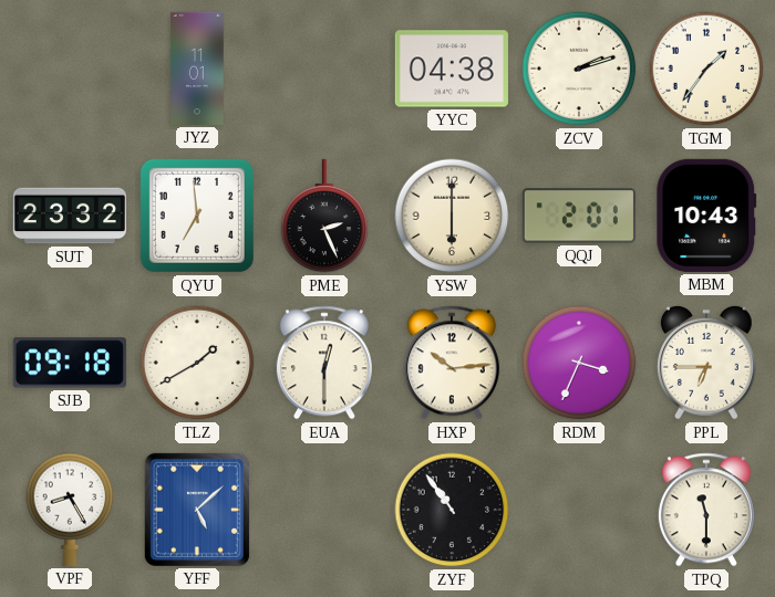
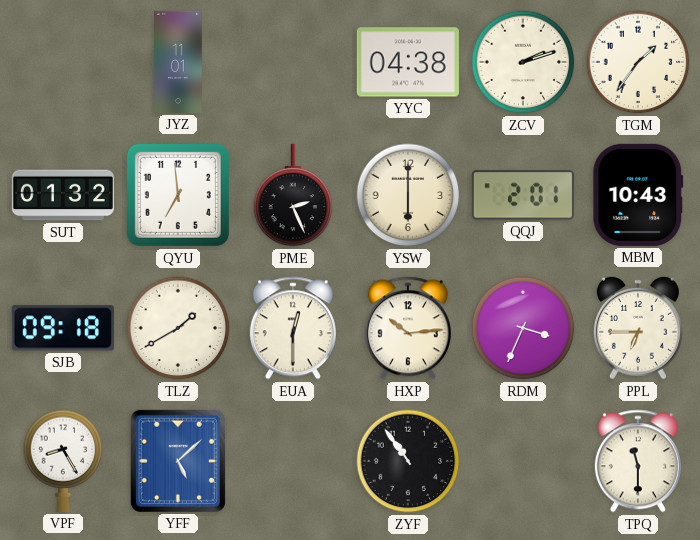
SUT: 23:32 -> 01:32 (63, 195)
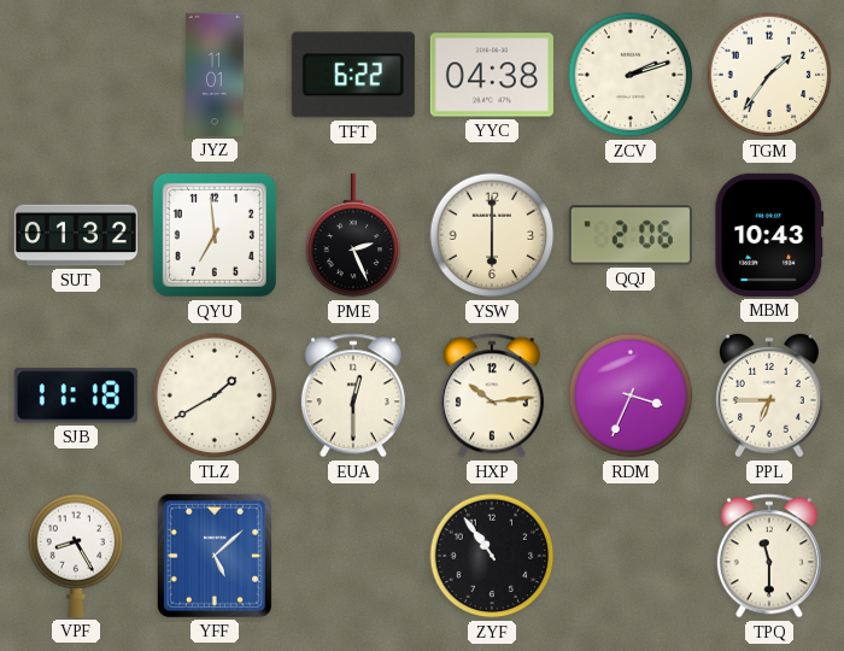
TFT: none -> 6:22 (353, 75)
QQJ: 2:01 -> 2:06 (631, 235)
SJB: 09:18 -> 11:18 (76, 395)
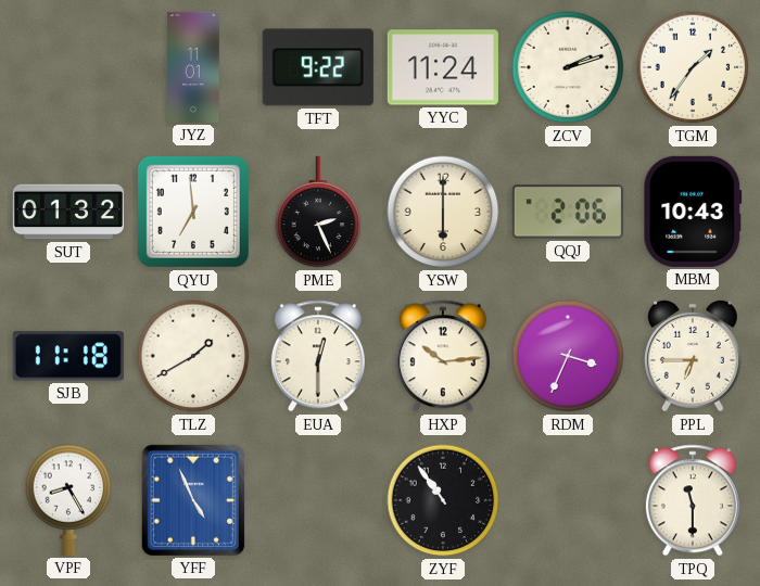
TFT: 6:22 -> 9:22 (318, 67)
YYC: 04:38 -> 11:24 (443, 67)
YFF: 5:08 -> 4:56 (193, 500)
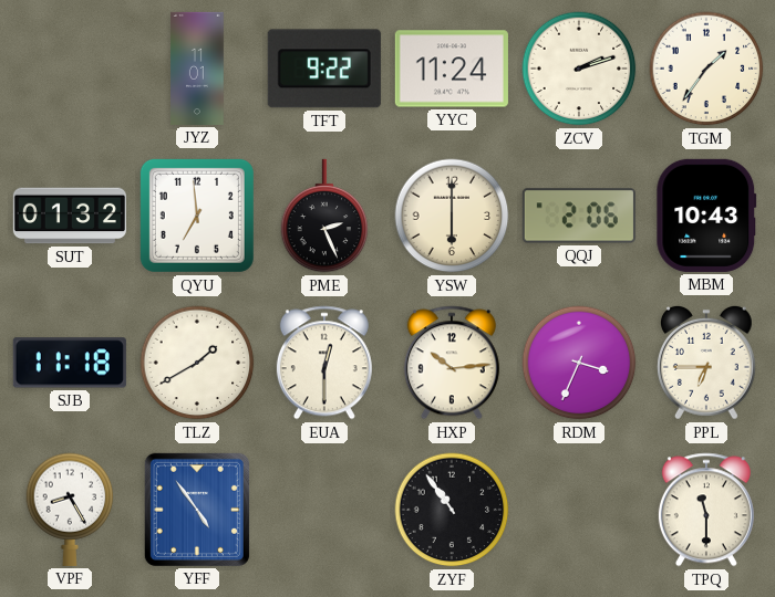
YFF: 4:56 -> 4:54 (197, 510)
